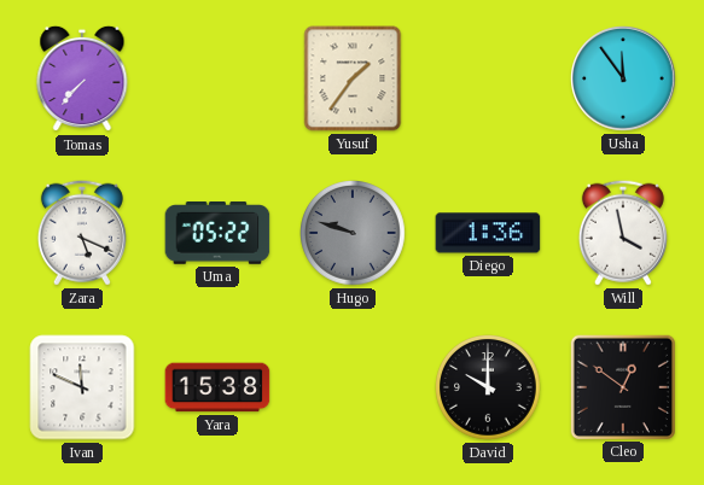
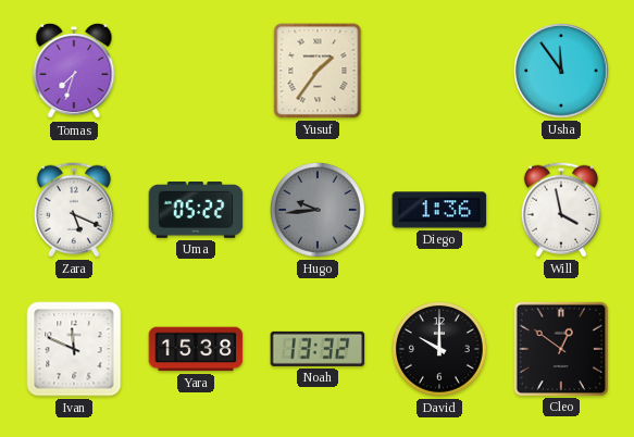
Tomas: 7:37 -> 7:33 (74, 71)
Hugo: 9:48 -> 9:44 (319, 211)
Noah: none -> 13:32 (318, 349)
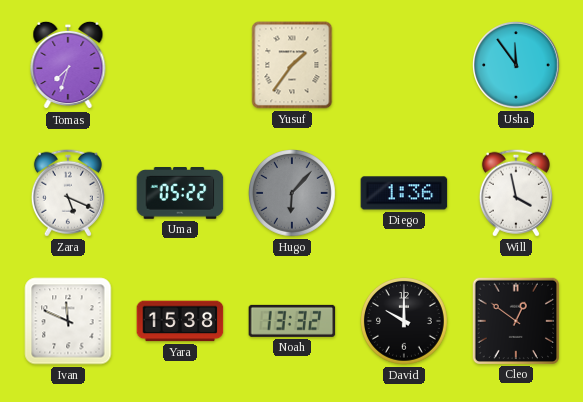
Hugo: 9:44 -> 6:07 (293, 194)
